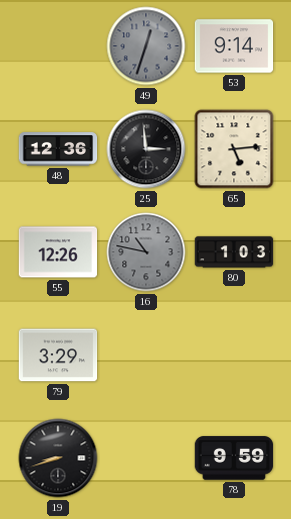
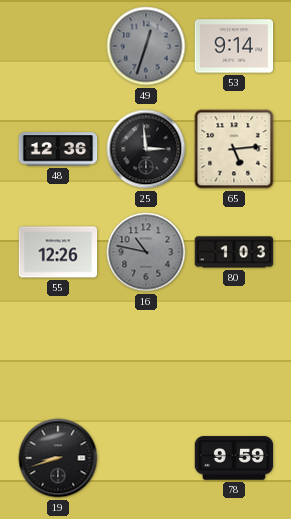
79: 3:29 -> none (58, 355)
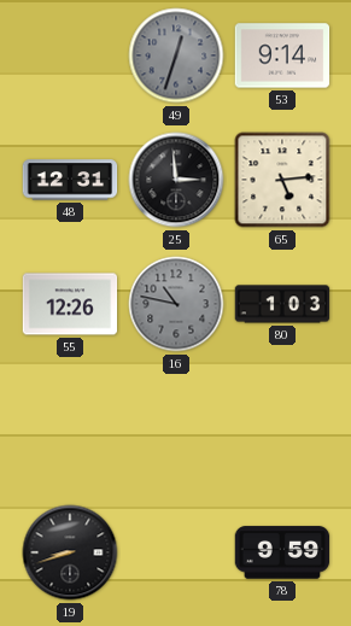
48: 12:36 -> 12:31 (70, 180)
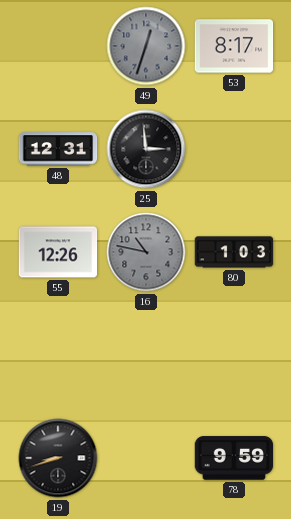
53: 9:14 -> 8:17 (234, 46)
65: 5:14 -> none (282, 180)
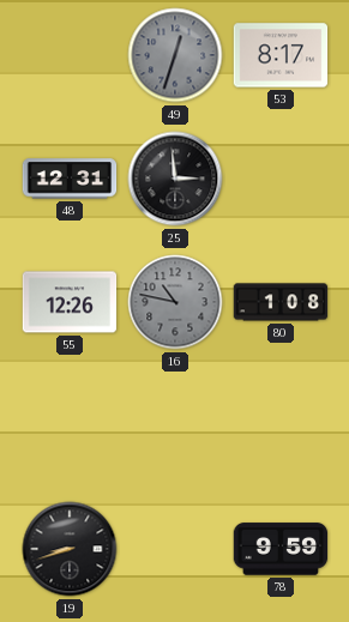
80: 1:03 -> 1:08 (281, 302)
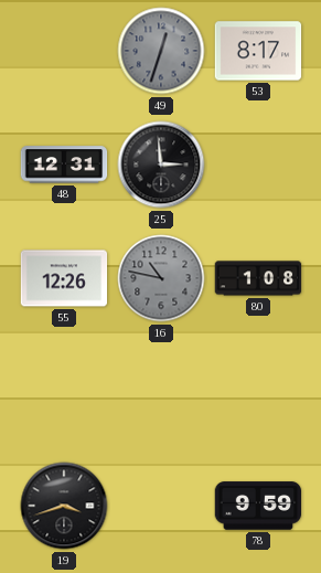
19: 8:42 -> 3:42 (64, 506)
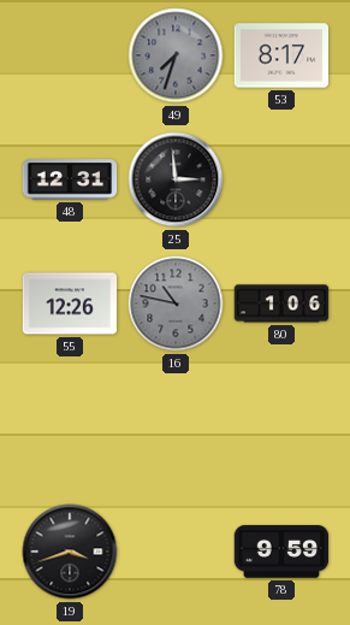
49: 12:33 -> 7:33 (176, 55)
80: 1:08 -> 1:06 (281, 303)
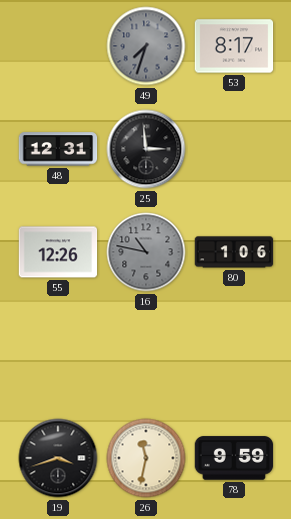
26: none -> 11:32 (146, 458)
